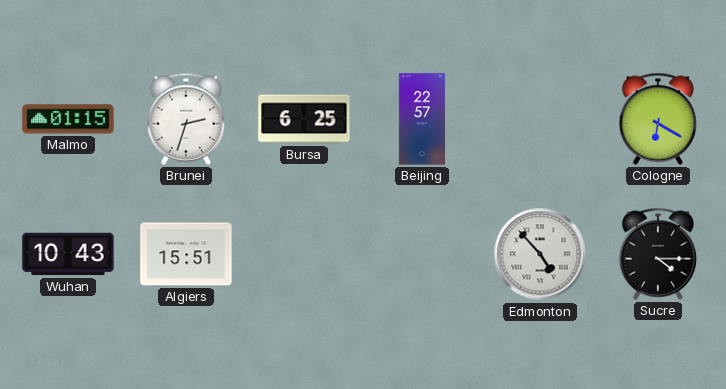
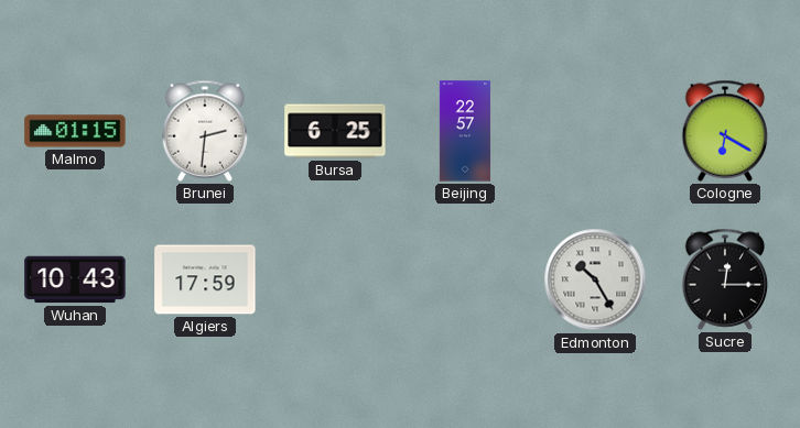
Brunei: 2:33 -> 2:31 (205, 131)
Algiers: 15:51 -> 17:59 (205, 279)
Edmonton: 4:53 -> 10:25 (595, 279)
Sucre: 4:15 -> 12:15 (725, 279)
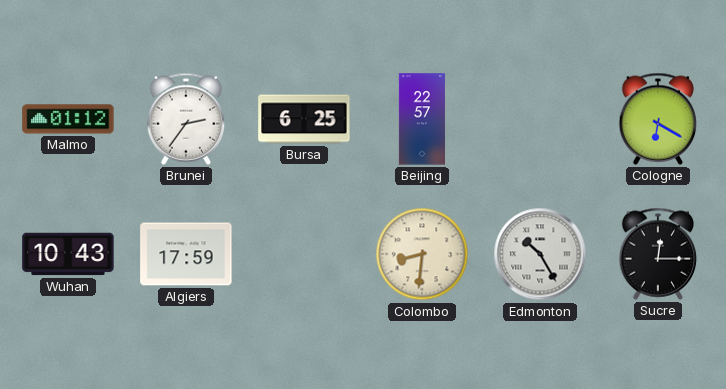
Malmo: 01:15 -> 01:12 (68, 119)
Brunei: 2:31 -> 2:36 (186, 119)
Colombo: none -> 8:31 (422, 254)
